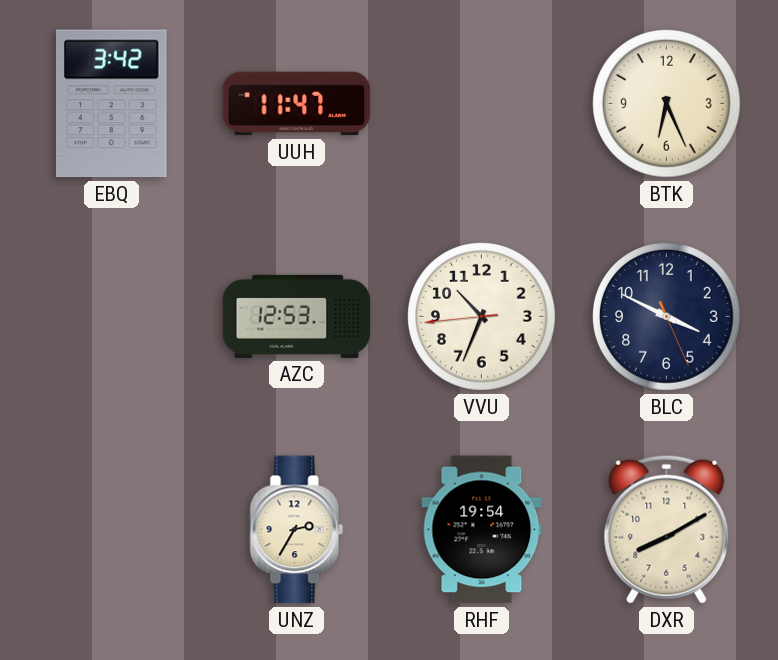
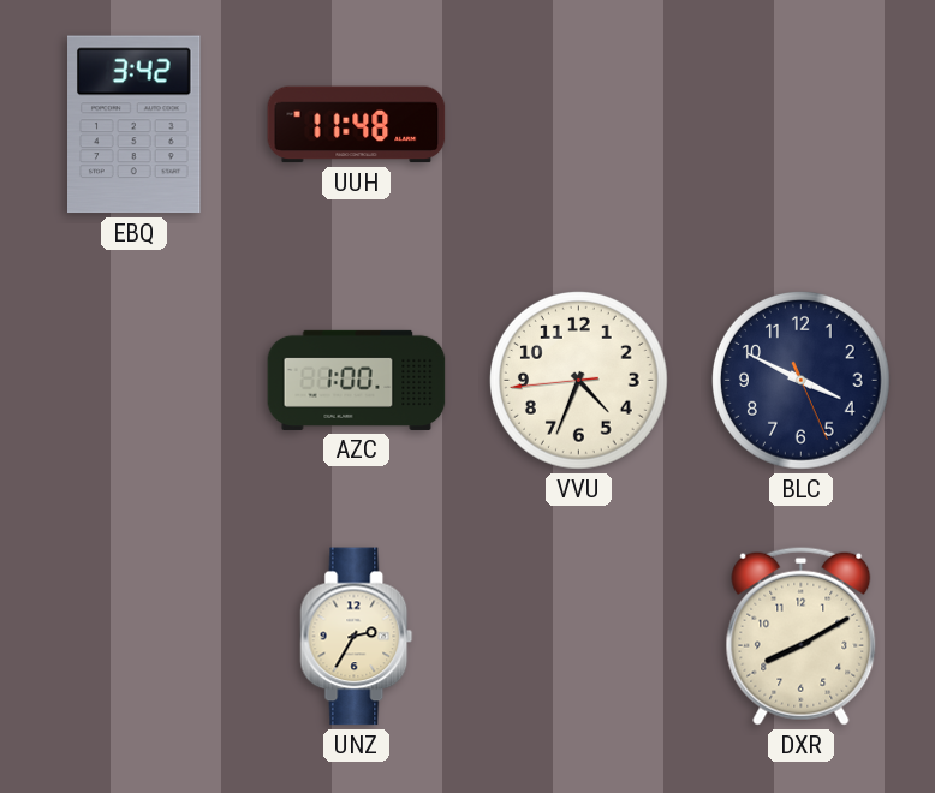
UUH: 11:47 -> 11:48 (357, 125)
BTK: 6:26 -> none (667, 104)
AZC: 12:53 -> 1:00 (357, 380)
VVU: 10:33 -> 4:33 (579, 381)
RHF: 19:54 -> none (482, 530)
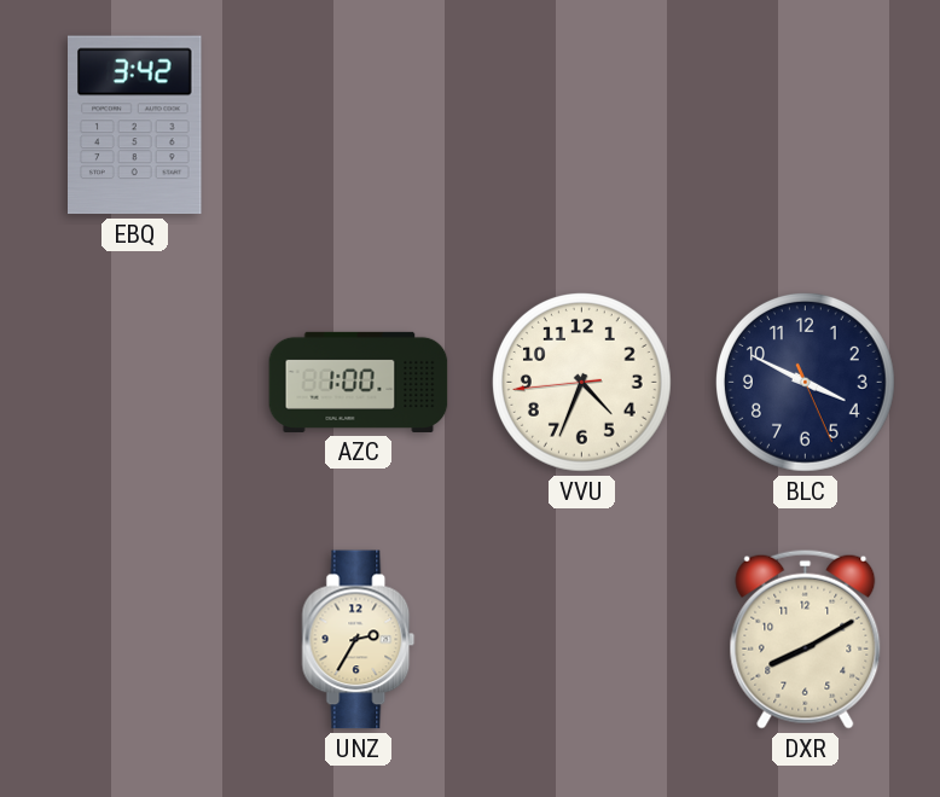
UUH: 11:48 -> none (357, 125)
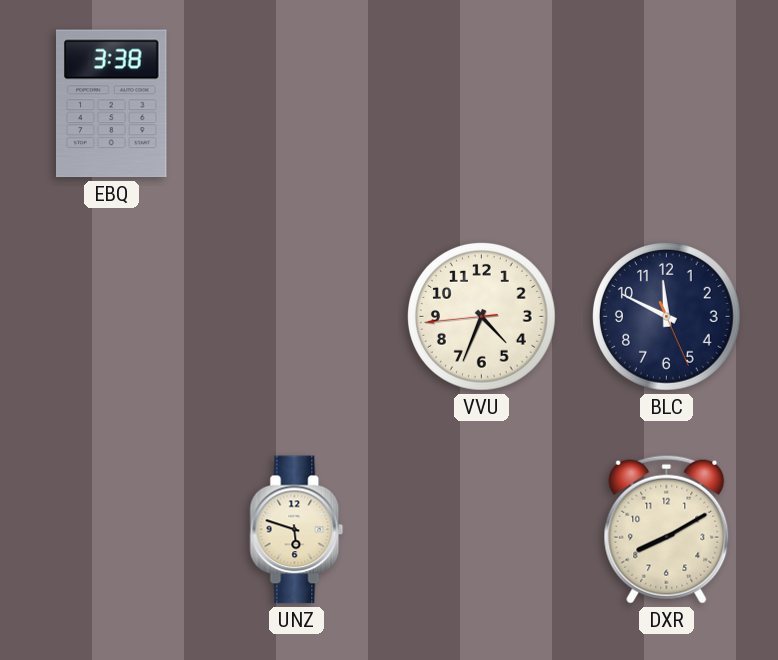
EBQ: 3:42 -> 3:38 (112, 104)
AZC: 1:00 -> none (359, 382)
BLC: 3:49 -> 11:49 (667, 317)
UNZ: 2:35 -> 5:48 (297, 530)
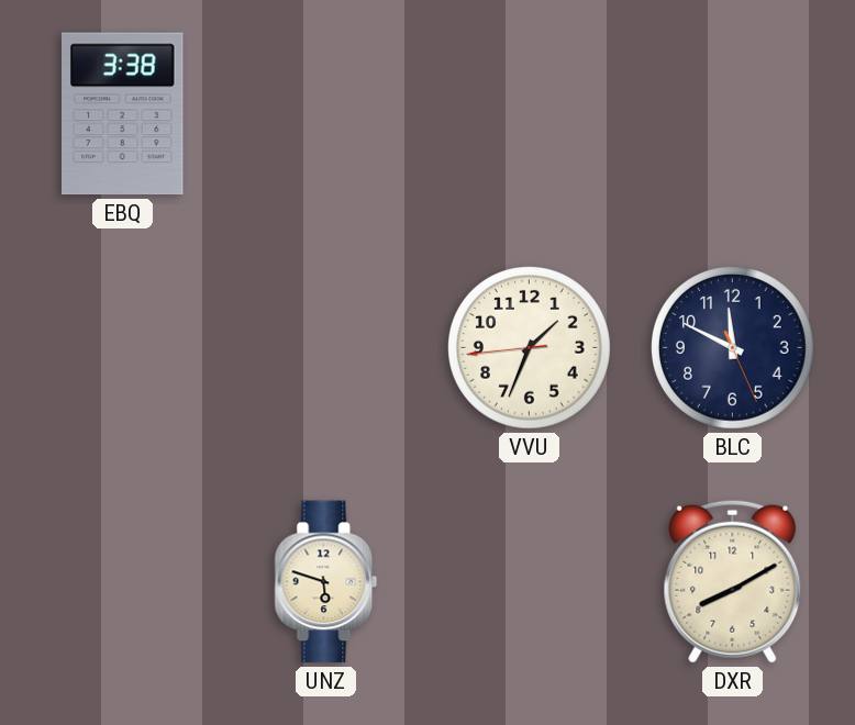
VVU: 4:33 -> 1:33 (530, 348)
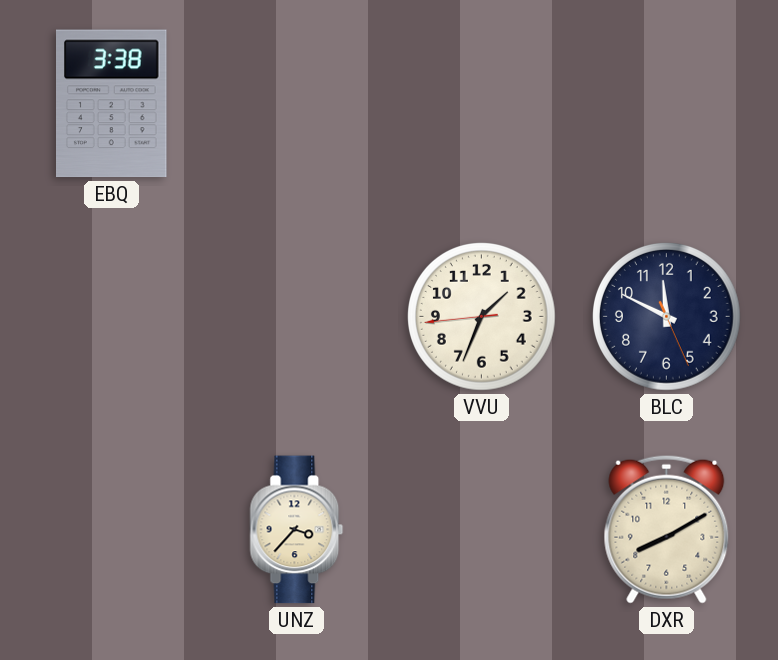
UNZ: 5:48 -> 3:37 (297, 530)
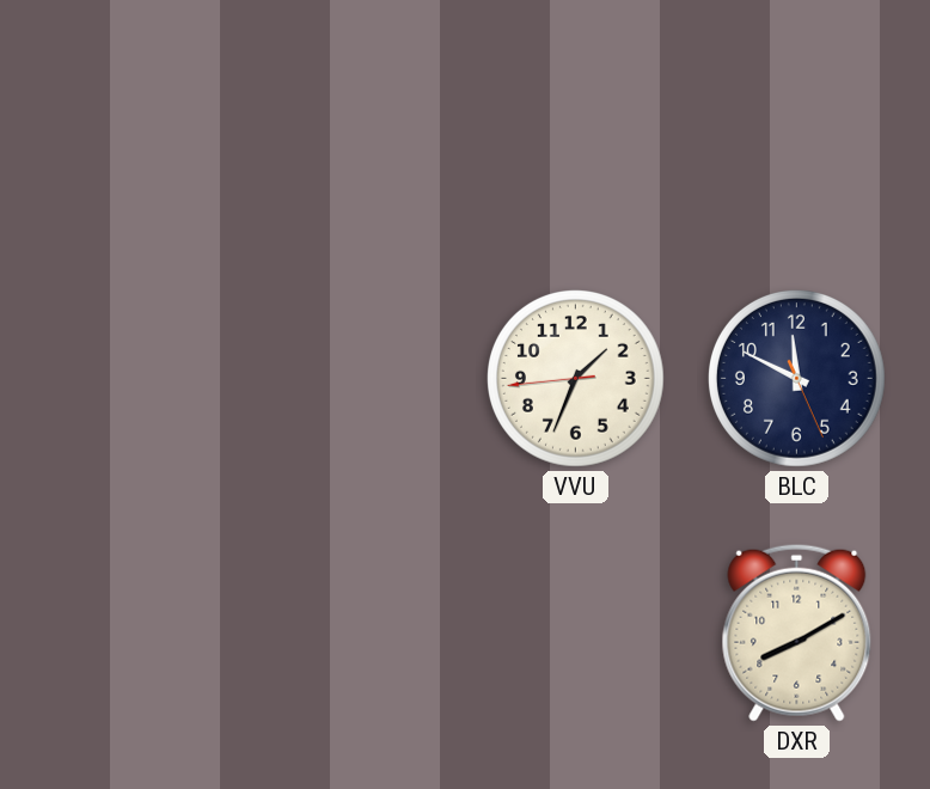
EBQ: 3:38 -> none (112, 104)
UNZ: 3:37 -> none (297, 530)
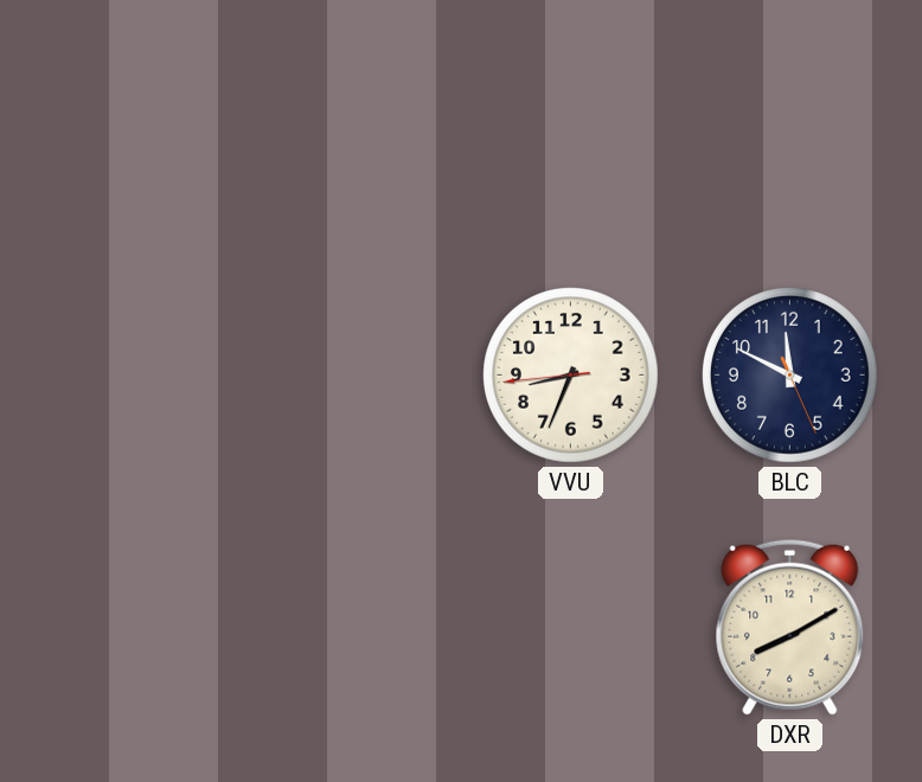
VVU: 1:33 -> 8:33 (571, 376)
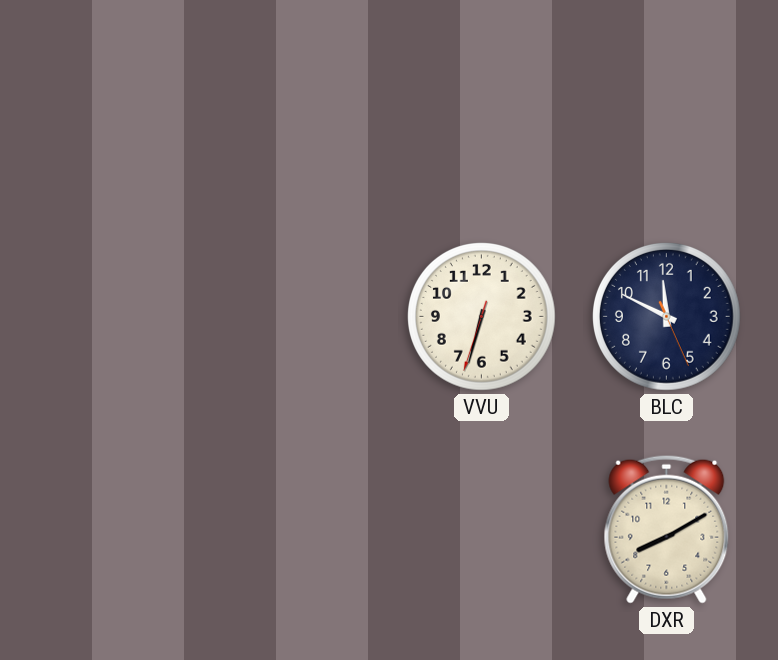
VVU: 8:33 -> 6:32 (482, 317)
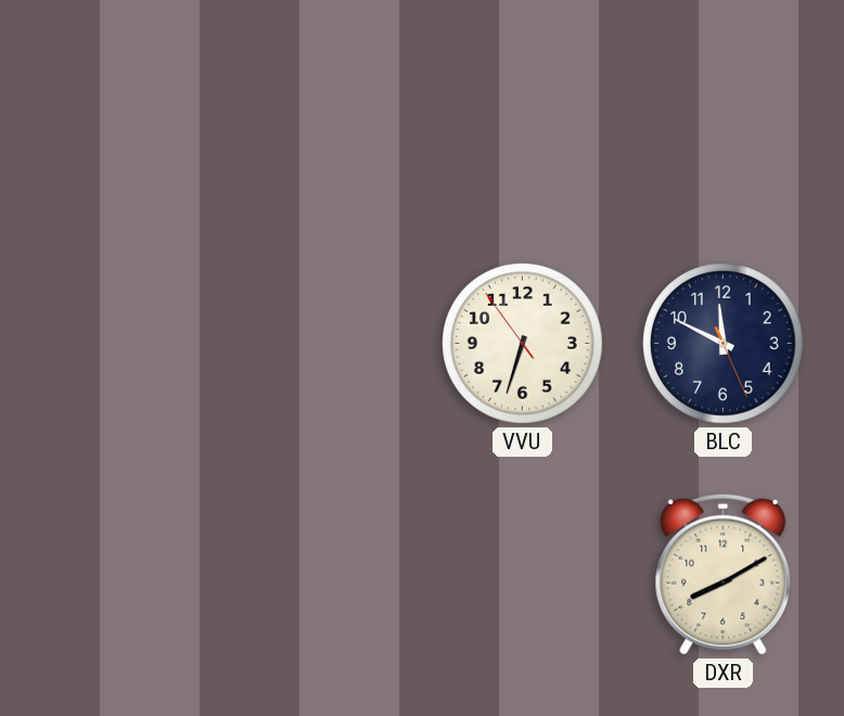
VVU: 6:32:33 -> 6:32:54 (523, 344)
